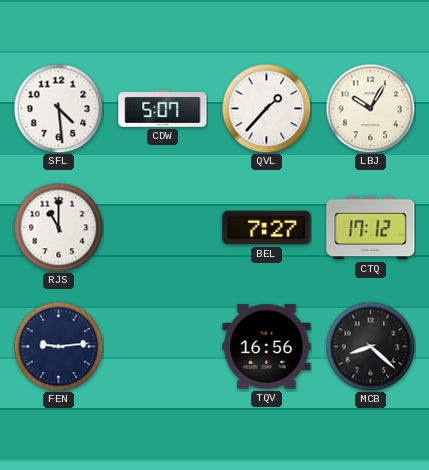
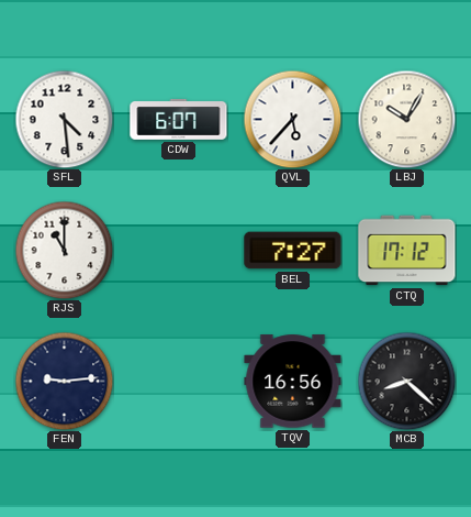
CDW: 5:07 -> 6:07 (179, 119)
QVL: 1:37 -> 5:37 (292, 119)
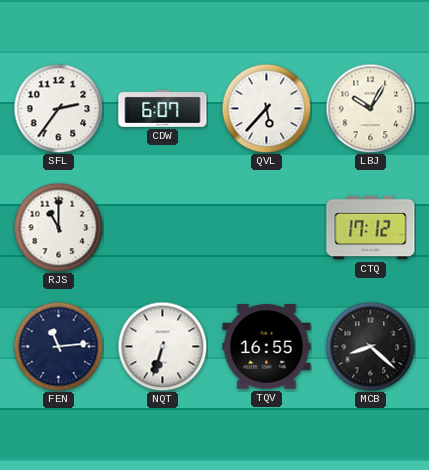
SFL: 4:29 -> 2:36 (58, 108)
BEL: 7:27 -> none (293, 251)
FEN: 9:14 -> 11:14 (58, 346)
NQT: none -> 6:33 (162, 346)
TQV: 16:56 -> 16:55 (267, 347)
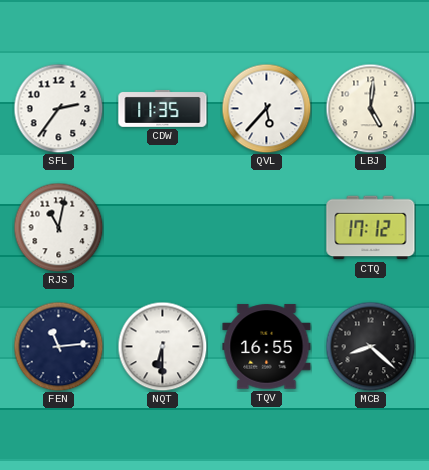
CDW: 6:07 -> 11:35 (163, 108)
LBJ: 10:05 -> 5:01 (370, 108)
RJS: 11:00 -> 11:02 (58, 227)
NQT: 6:33 -> 6:30 (162, 346)
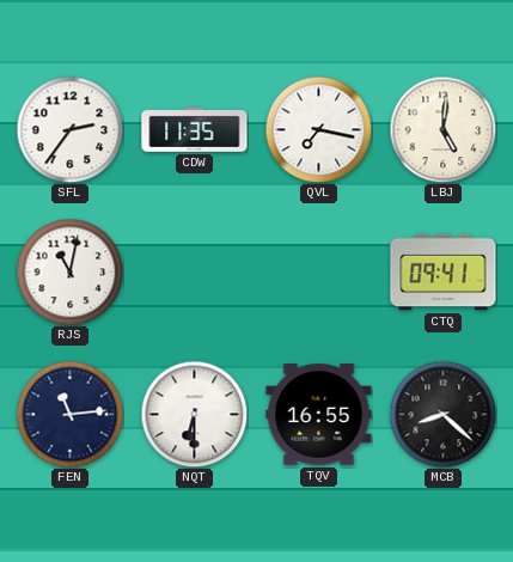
QVL: 5:37 -> 7:17 (318, 129)
CTQ: 17:12 -> 09:41 (444, 273)
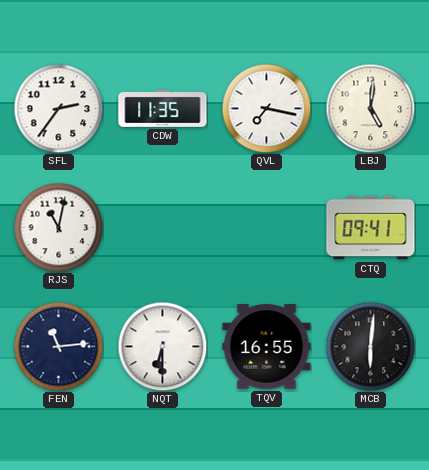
MCB: 8:22 -> 6:01 (370, 346)
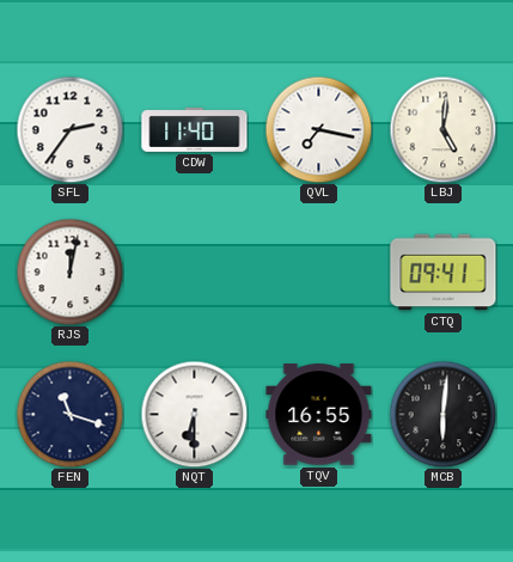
CDW: 11:35 -> 11:40 (195, 129)
RJS: 11:02 -> 12:02 (69, 271)
FEN: 11:14 -> 11:18 (69, 414)
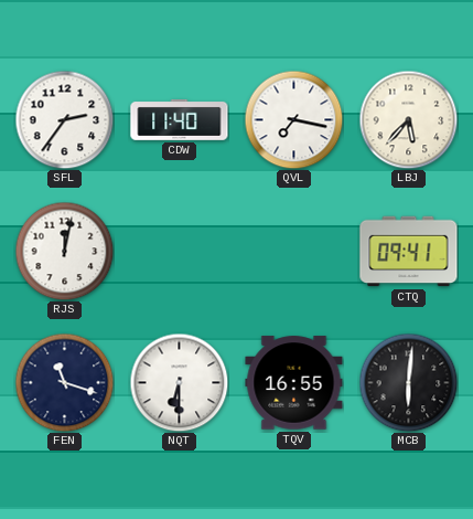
LBJ: 5:01 -> 5:37 (408, 119)
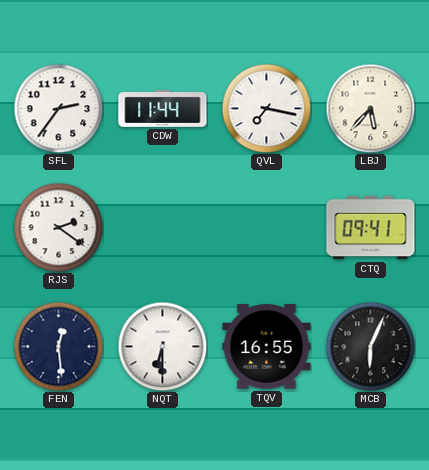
CDW: 11:40 -> 11:44 (163, 108)
RJS: 12:02 -> 2:21 (58, 227)
FEN: 11:18 -> 12:29 (58, 346)
MCB: 6:01 -> 6:04 (370, 346)
